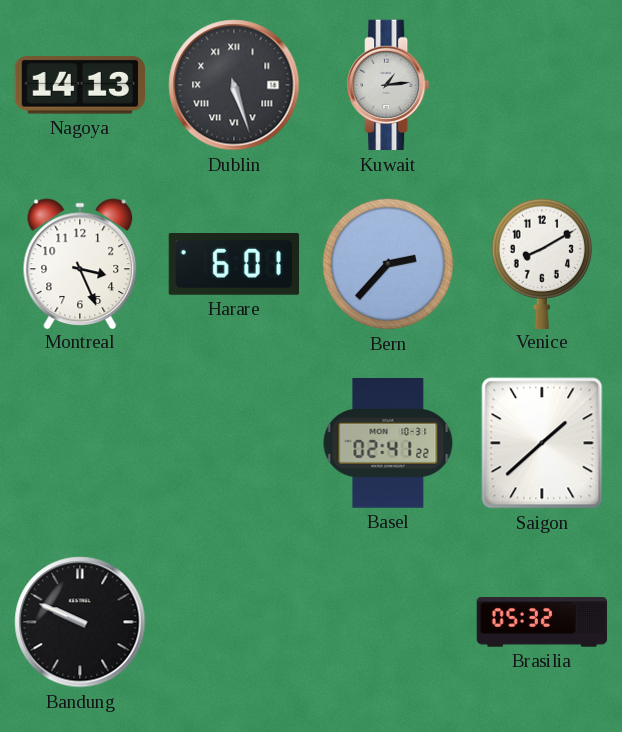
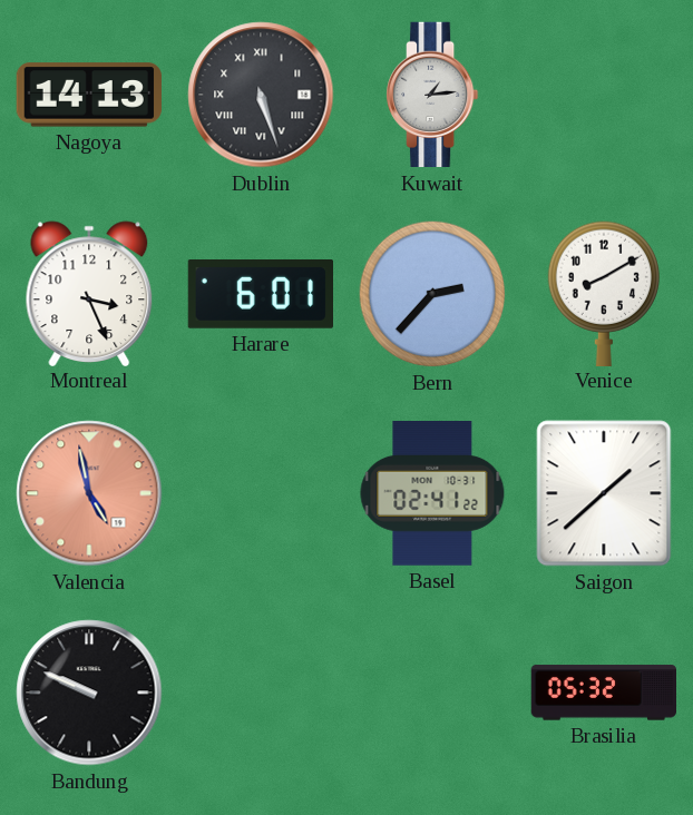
Valencia: none -> 4:58 (89, 493)
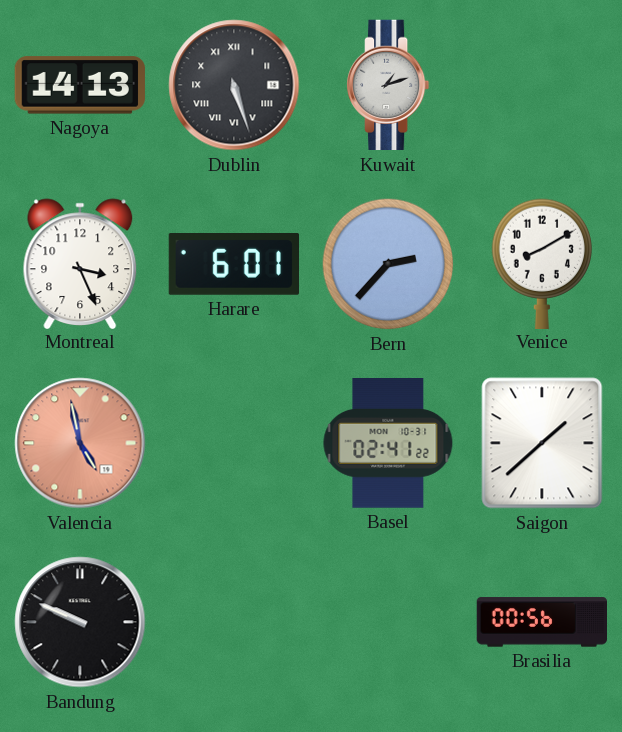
Kuwait: 1:14 -> 1:12 (389, 85)
Brasilia: 05:32 -> 00:56 (542, 622)
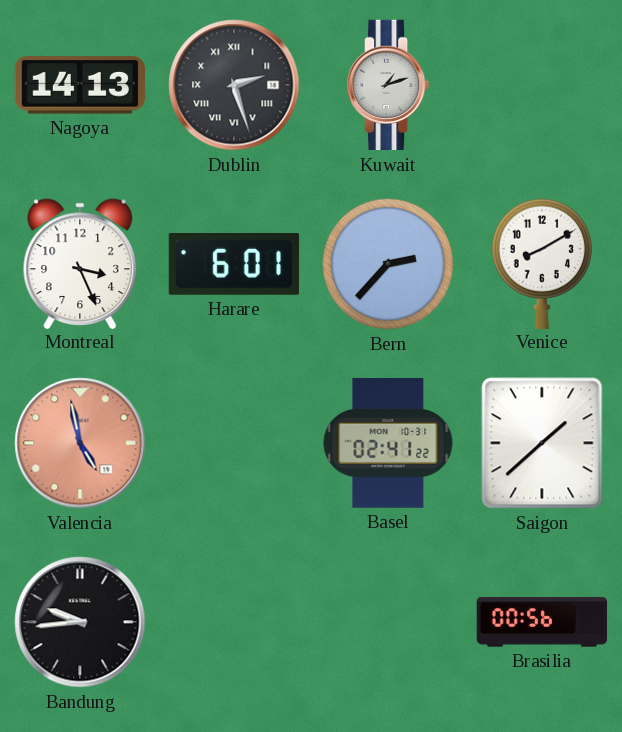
Dublin: 5:27 -> 2:27 (234, 85)
Bandung: 9:49 -> 9:44 (80, 622)
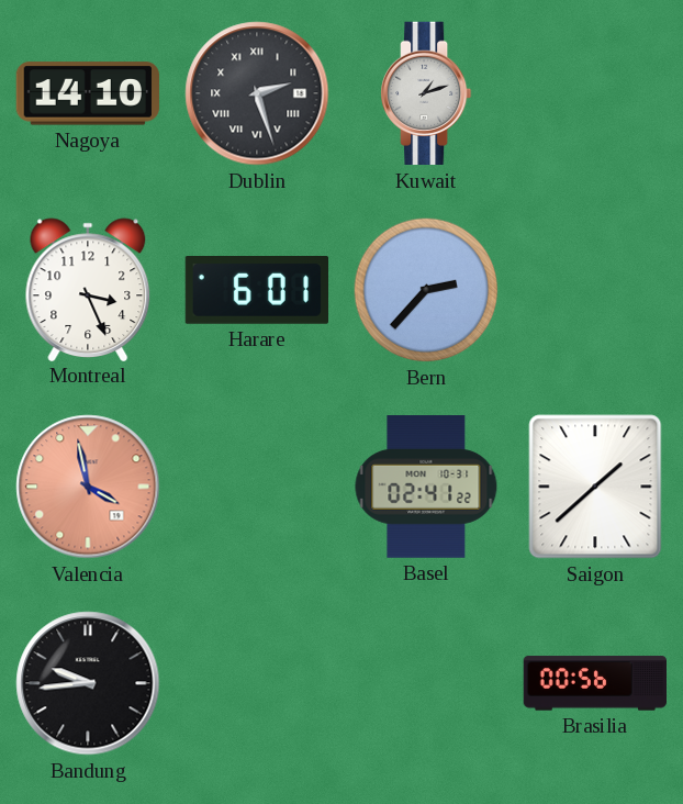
Nagoya: 14:13 -> 14:10 (88, 93)
Venice: 8:10 -> none (541, 263)
Valencia: 4:58 -> 3:58 (88, 487)
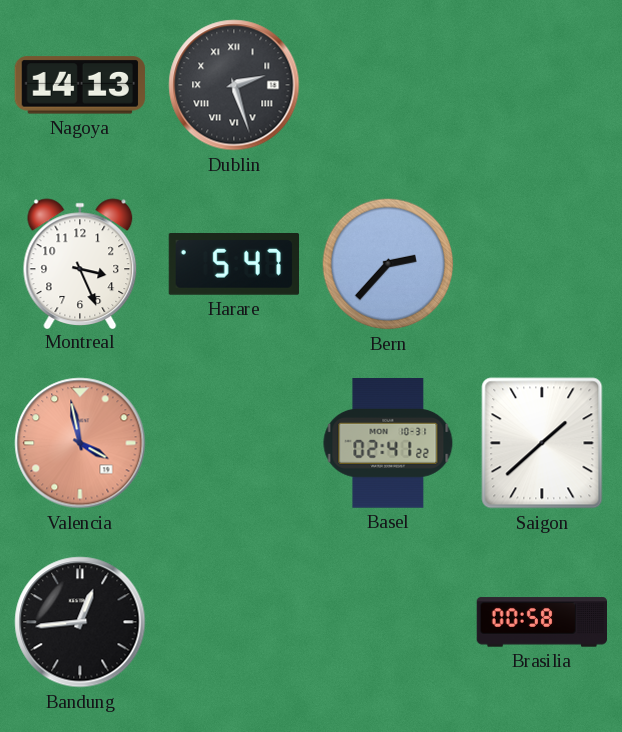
Nagoya: 14:10 -> 14:13 (80, 85)
Kuwait: 1:12 -> none (427, 93)
Harare: 6:01 -> 5:47 (233, 265)
Bandung: 9:44 -> 12:44 (80, 622)
Brasilia: 00:56 -> 00:58 (542, 622)
